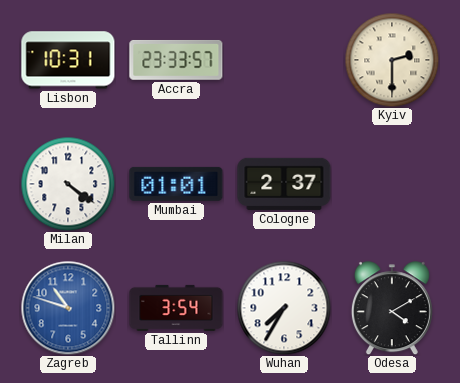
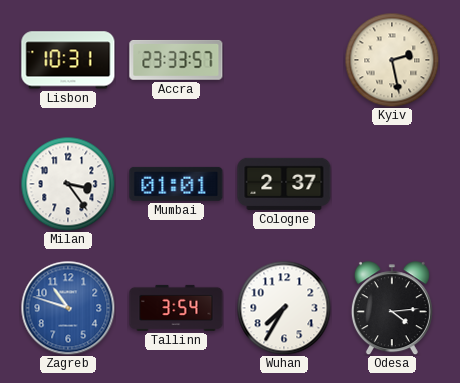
Kyiv: 2:30 -> 2:28 (392, 60)
Milan: 4:21 -> 3:24 (68, 184)
Odesa: 4:10 -> 4:14 (392, 308)
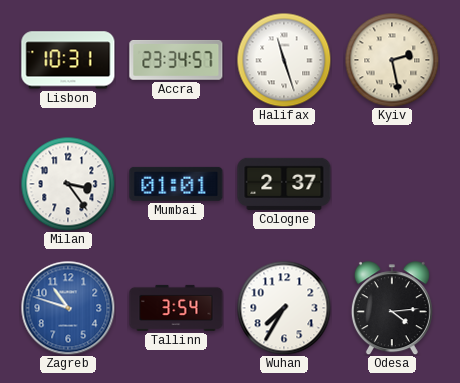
Accra: 23:33 -> 23:34 (176, 60)
Halifax: none -> 11:27 (284, 60)
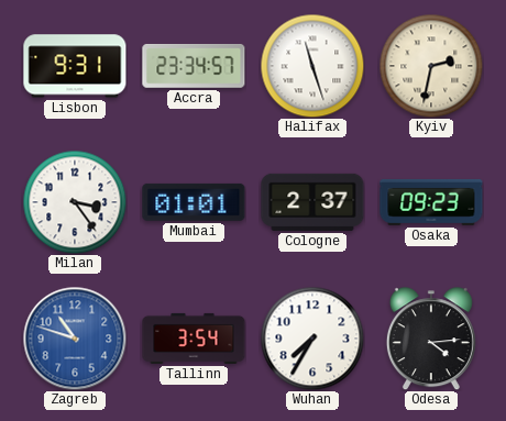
Lisbon: 10:31 -> 9:31 (75, 66)
Kyiv: 2:28 -> 2:32 (431, 66)
Osaka: none -> 09:23 (431, 202)
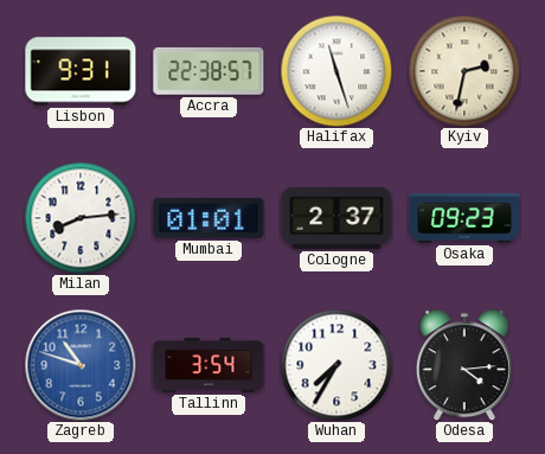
Accra: 23:34 -> 22:38 (209, 71)
Milan: 3:24 -> 8:14 (81, 218)
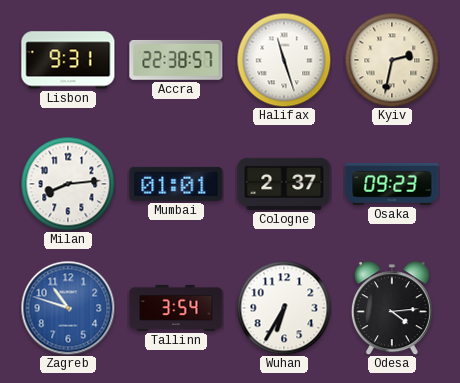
Wuhan: 7:35 -> 6:35 (284, 308)
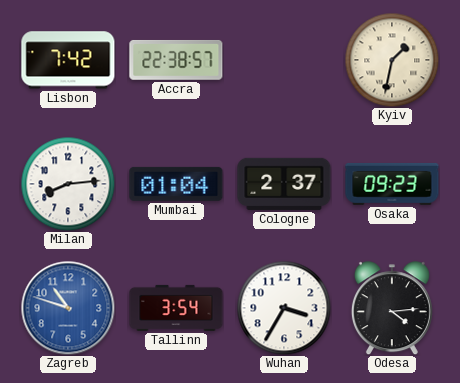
Lisbon: 9:31 -> 7:42 (68, 60)
Halifax: 11:27 -> none (284, 60)
Kyiv: 2:32 -> 1:32 (392, 60)
Mumbai: 01:01 -> 01:04 (176, 184)
Wuhan: 6:35 -> 3:35 (284, 308)
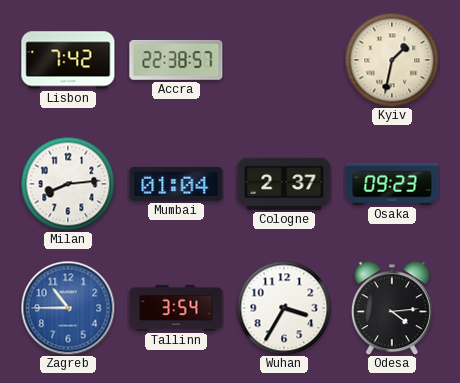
Zagreb: 10:48 -> 10:45 (68, 308)
